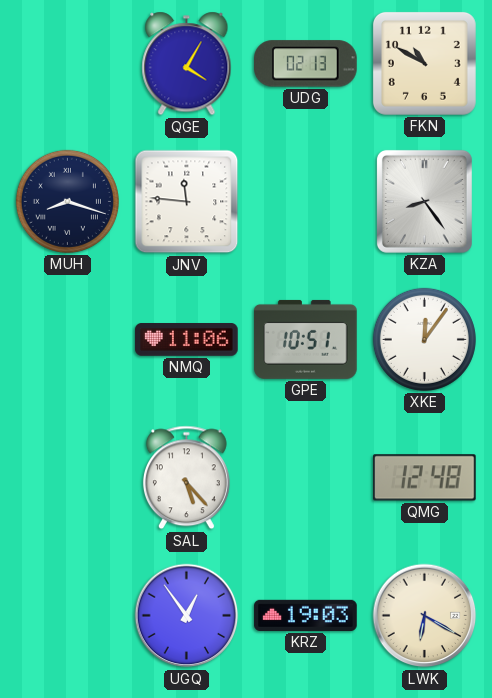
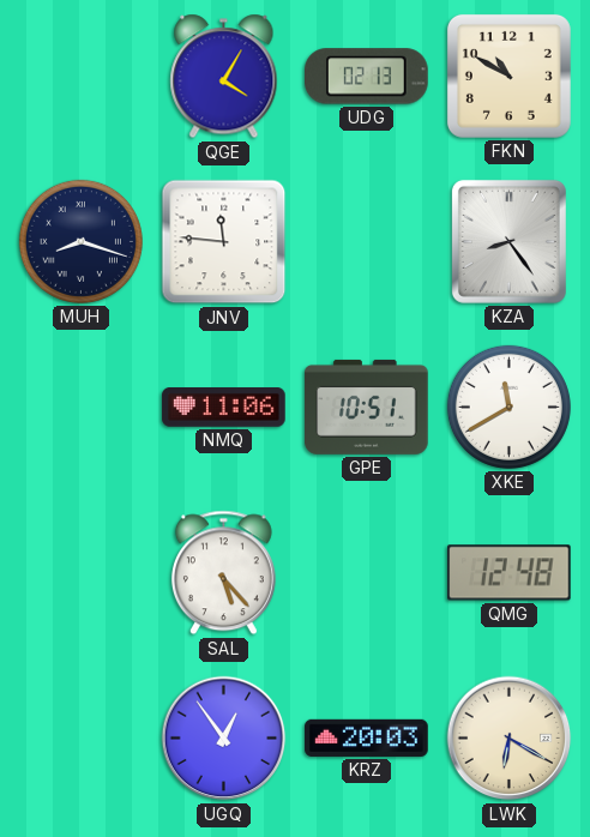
XKE: 12:06 -> 11:40 (508, 407)
KRZ: 19:03 -> 20:03 (367, 737)
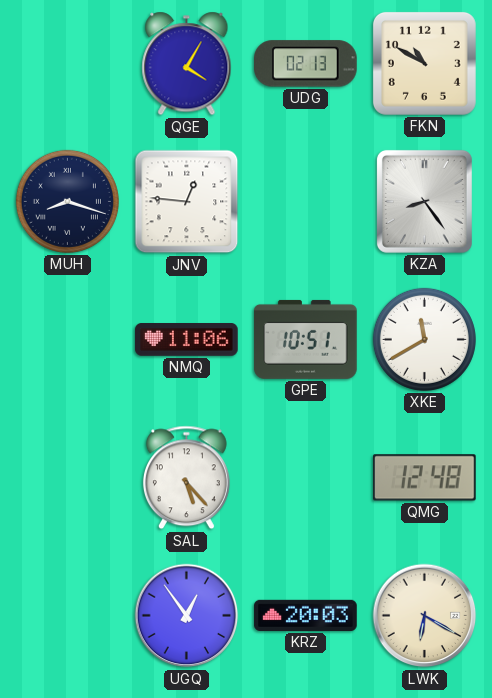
JNV: 11:46 -> 12:46 (187, 202)
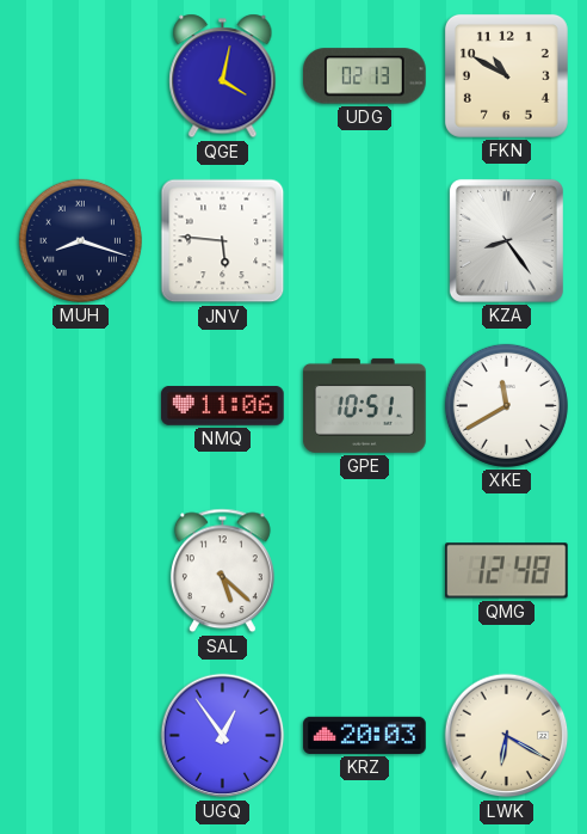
QGE: 4:05 -> 4:02 (223, 76)
JNV: 12:46 -> 5:46 (223, 241)
SAL: 5:23 -> 5:22 (222, 571)
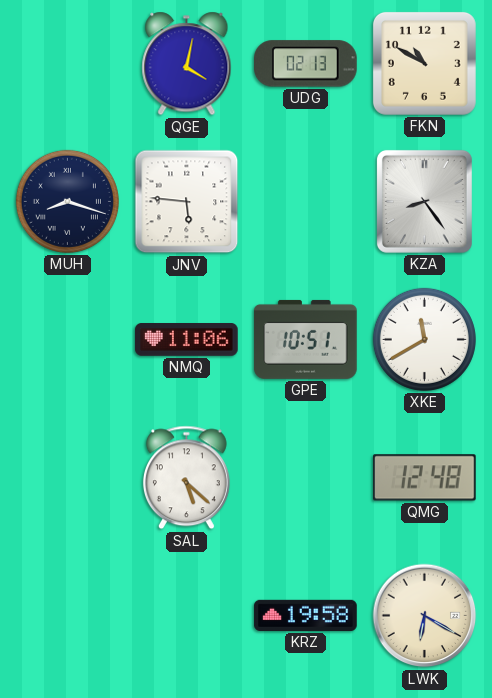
UGQ: 12:54 -> none (223, 736)
KRZ: 20:03 -> 19:58 (306, 615)
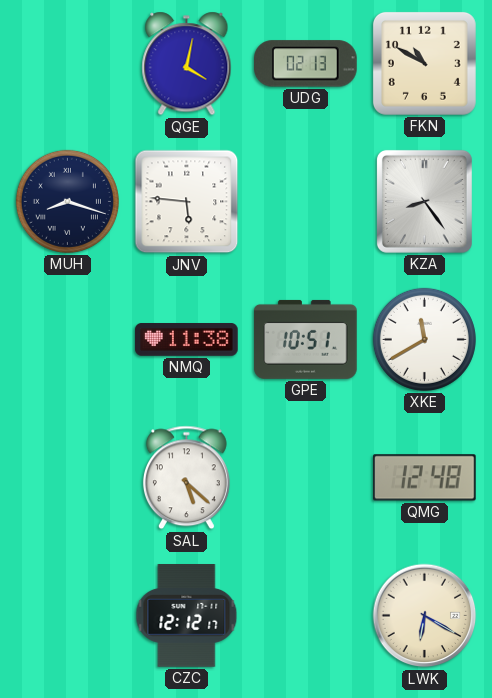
NMQ: 11:06 -> 11:38 (187, 340)
CZC: none -> 12:12 (187, 616)
KRZ: 19:58 -> none (306, 615)
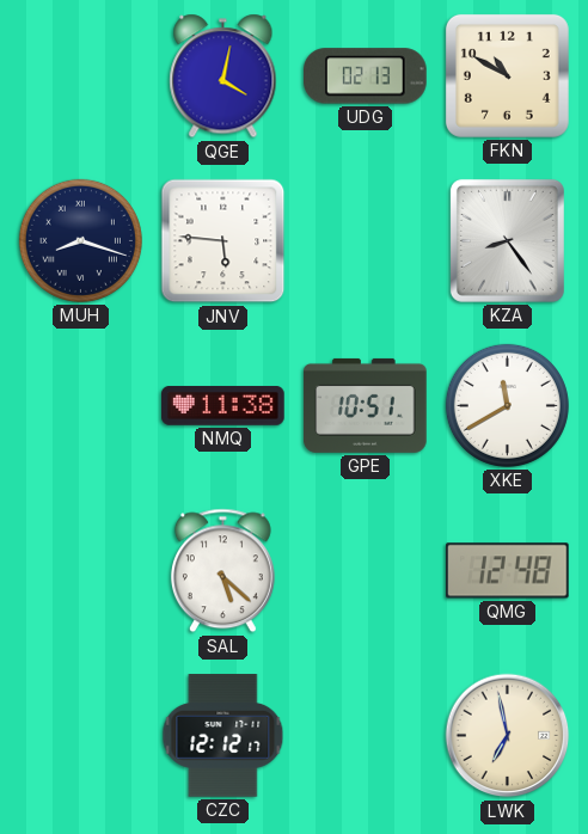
LWK: 6:20 -> 6:58 (508, 736)
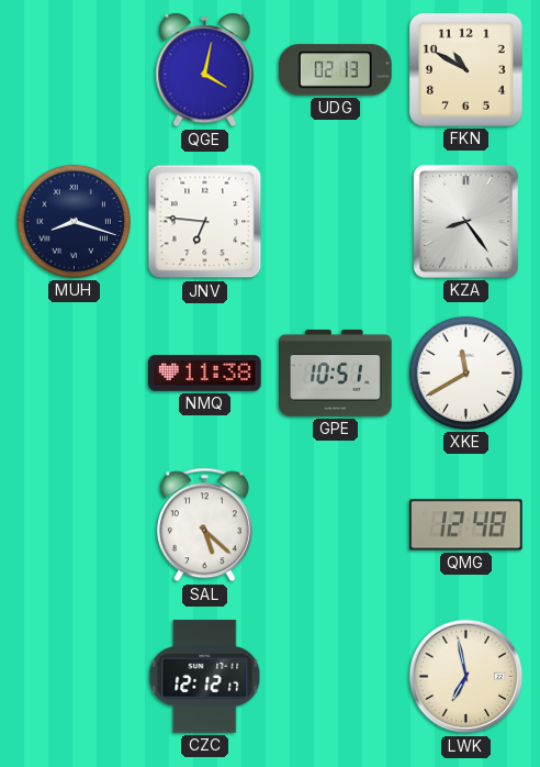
JNV: 5:46 -> 6:46 (205, 222)
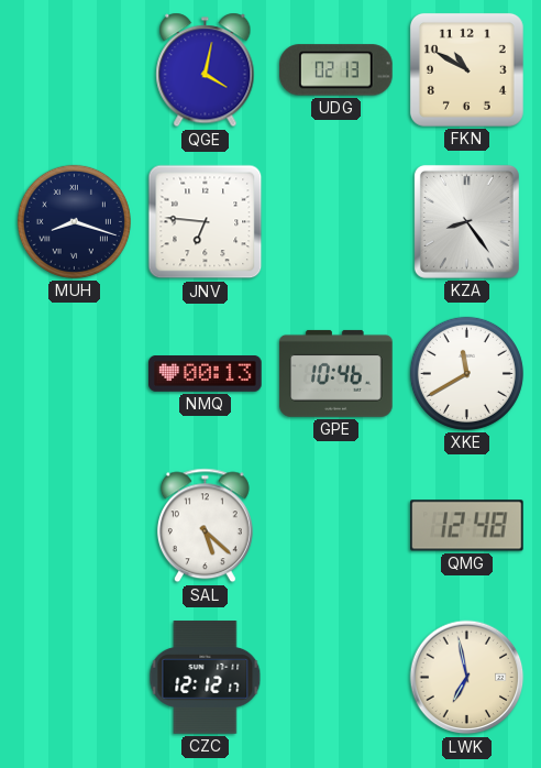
NMQ: 11:38 -> 00:13 (206, 374)
GPE: 10:51 -> 10:46 (336, 373)
